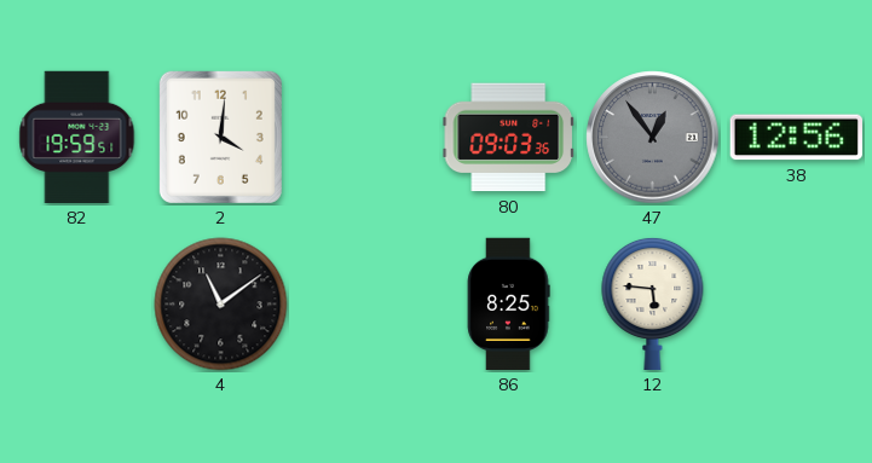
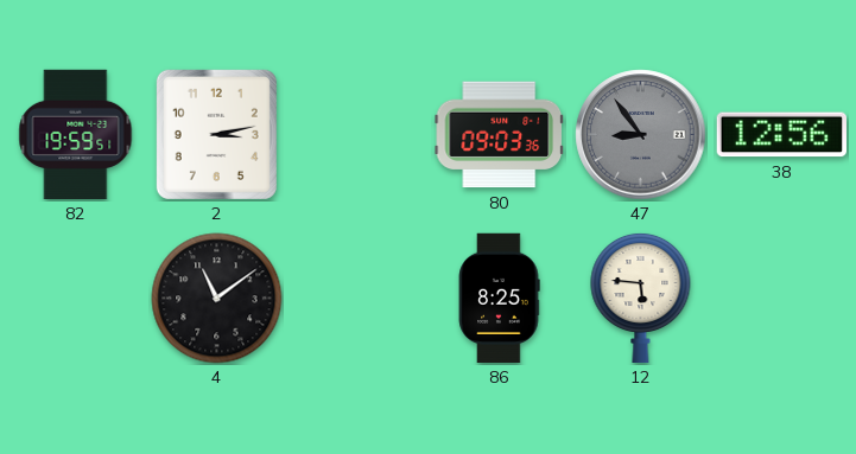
2: 4:01 -> 3:13 (216, 134)
47: 12:54 -> 8:54 (641, 135)
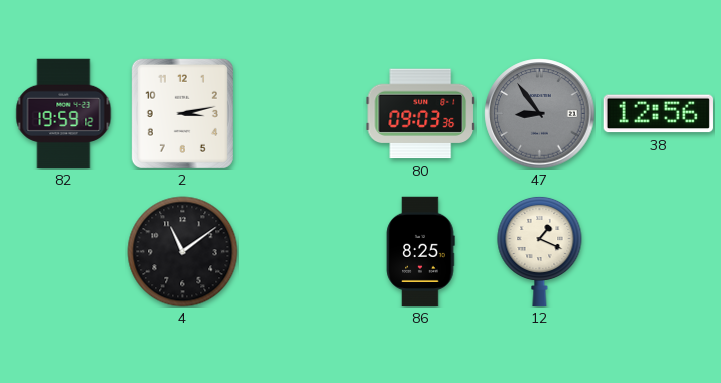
82: 19:59:51 -> 19:59:12 (64, 114)
12: 5:46 -> 1:19 (540, 251)
